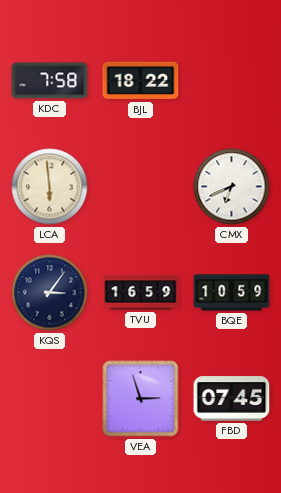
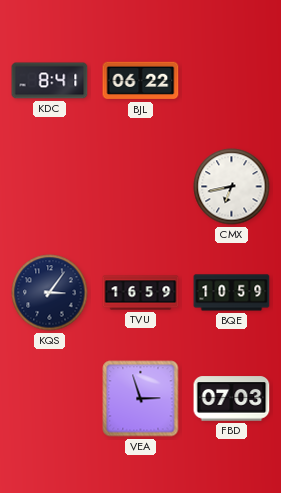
KDC: 7:58 -> 8:41 (50, 81)
BJL: 18:22 -> 06:22 (141, 81)
LCA: 5:59 -> none (50, 187)
CMX: 6:41 -> 6:43 (232, 187)
FBD: 07:45 -> 07:03 (232, 399)
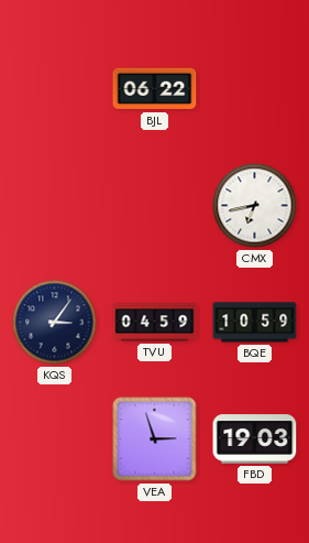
KDC: 8:41 -> none (50, 81)
TVU: 16:59 -> 04:59 (155, 323)
FBD: 07:03 -> 19:03 (255, 439)
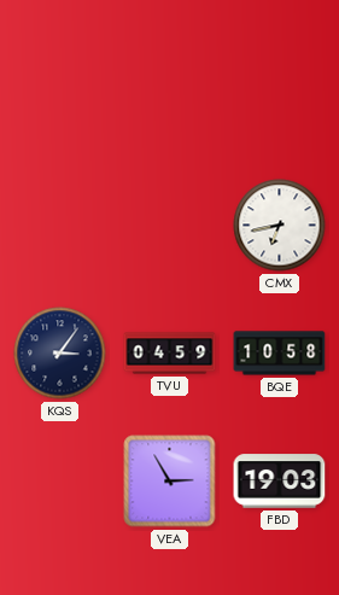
BJL: 06:22 -> none (155, 89)
BQE: 10:59 -> 10:58 (280, 354)
VEA: 2:57 -> 2:55 (170, 482)
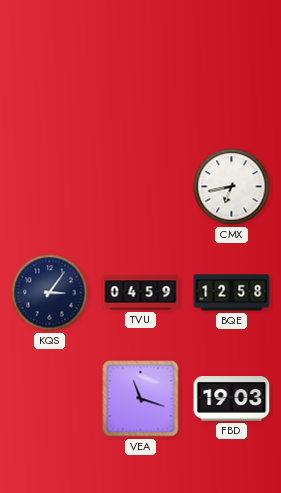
BQE: 10:58 -> 12:58 (232, 293)
VEA: 2:55 -> 11:18 (141, 399)
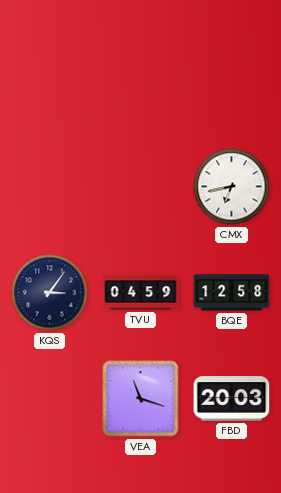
FBD: 19:03 -> 20:03 (232, 399)
